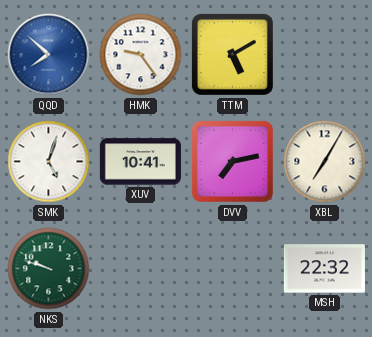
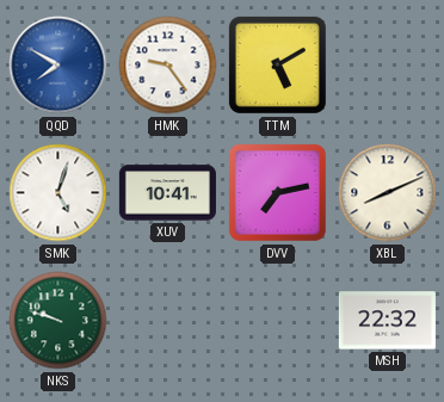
QQD: 7:52 -> 7:50 (58, 66)
XBL: 7:05 -> 8:11 (388, 193)
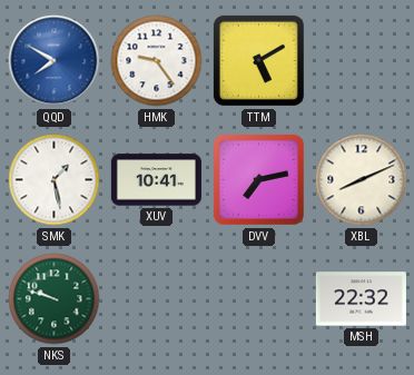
SMK: 5:03 -> 1:28 (55, 180)
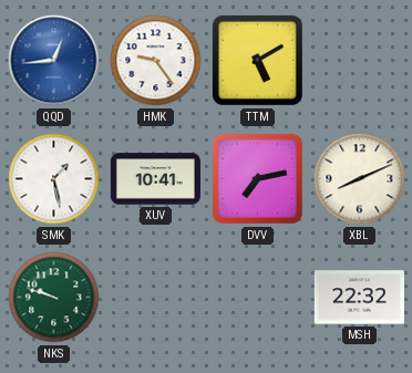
QQD: 7:50 -> 12:44 (54, 61)
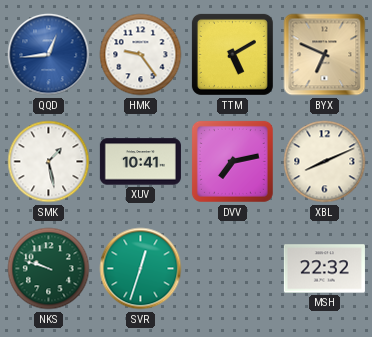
BYX: none -> 6:49 (325, 55)
SVR: none -> 12:33 (141, 269)
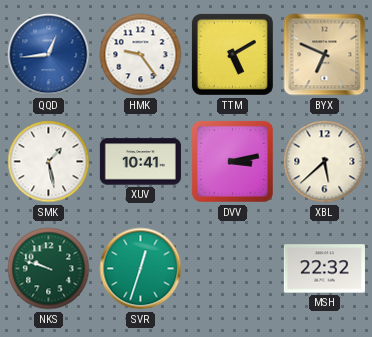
DVV: 7:13 -> 3:13 (232, 161)
XBL: 8:11 -> 5:38 (325, 162)
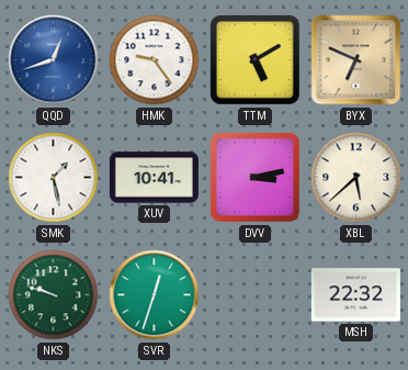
QQD: 12:44 -> 12:42 (54, 60)
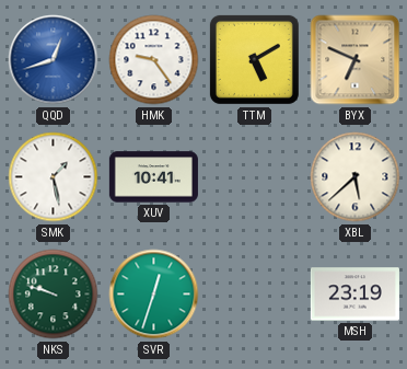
DVV: 3:13 -> none (254, 177)
MSH: 22:32 -> 23:19 (354, 295)
